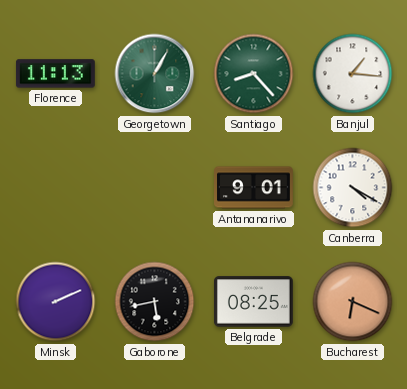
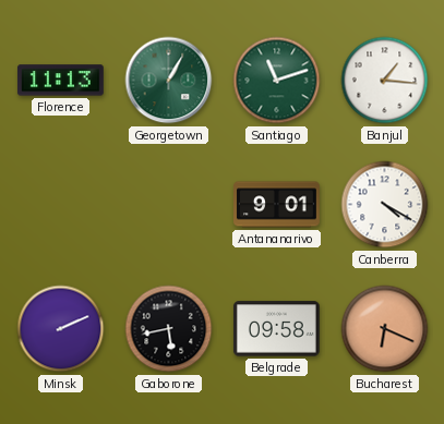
Santiago: 8:23 -> 11:12 (277, 81)
Belgrade: 08:25 -> 09:58 (276, 329)
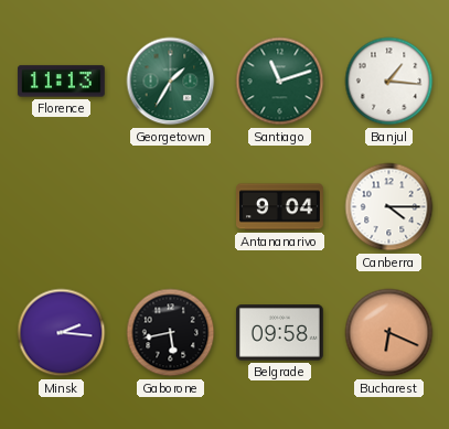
Georgetown: 1:05 -> 1:35 (171, 82)
Antananarivo: 9:01 -> 9:04 (280, 207)
Canberra: 4:20 -> 4:15 (389, 207)
Minsk: 2:11 -> 2:16 (62, 333)
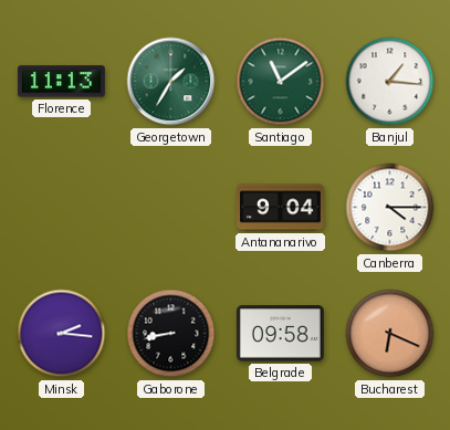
Santiago: 11:12 -> 11:09 (281, 82)
Gaborone: 5:43 -> 8:43 (171, 334)
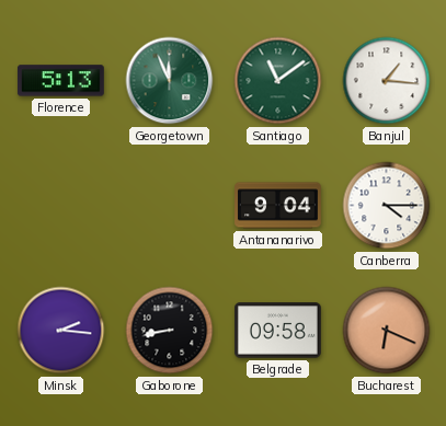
Florence: 11:13 -> 5:13 (60, 81)
Georgetown: 1:35 -> 11:56 (170, 81)
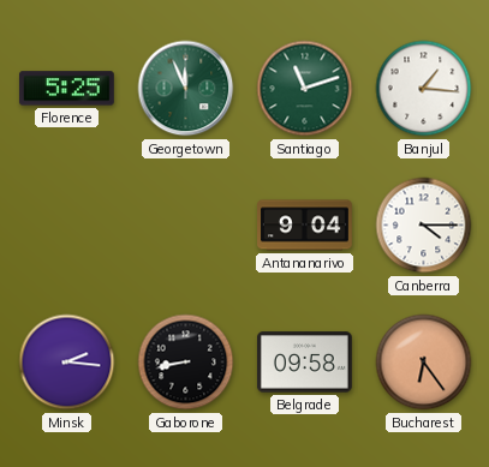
Florence: 5:13 -> 5:25 (66, 89)
Santiago: 11:09 -> 11:12 (305, 89)
Bucharest: 6:19 -> 6:24 (424, 363)
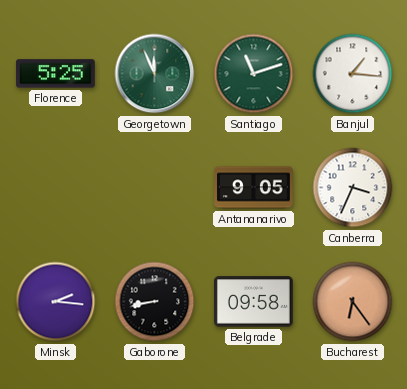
Antananarivo: 9:04 -> 9:05 (254, 188)
Canberra: 4:15 -> 3:34 (353, 188)
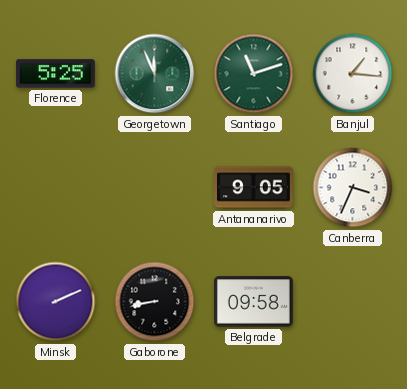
Minsk: 2:16 -> 2:11 (56, 302)
Bucharest: 6:24 -> none (353, 302)
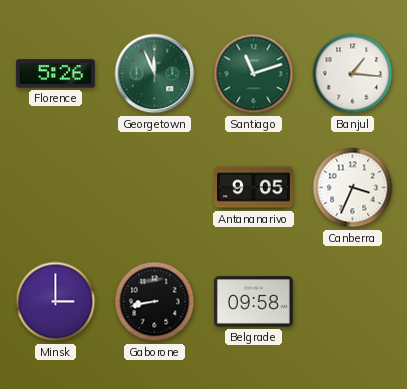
Florence: 5:25 -> 5:26 (55, 74)
Minsk: 2:11 -> 3:00 (56, 302)
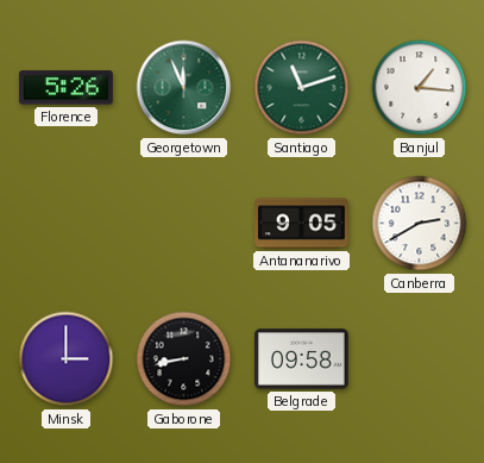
Canberra: 3:34 -> 2:40 (420, 224)
